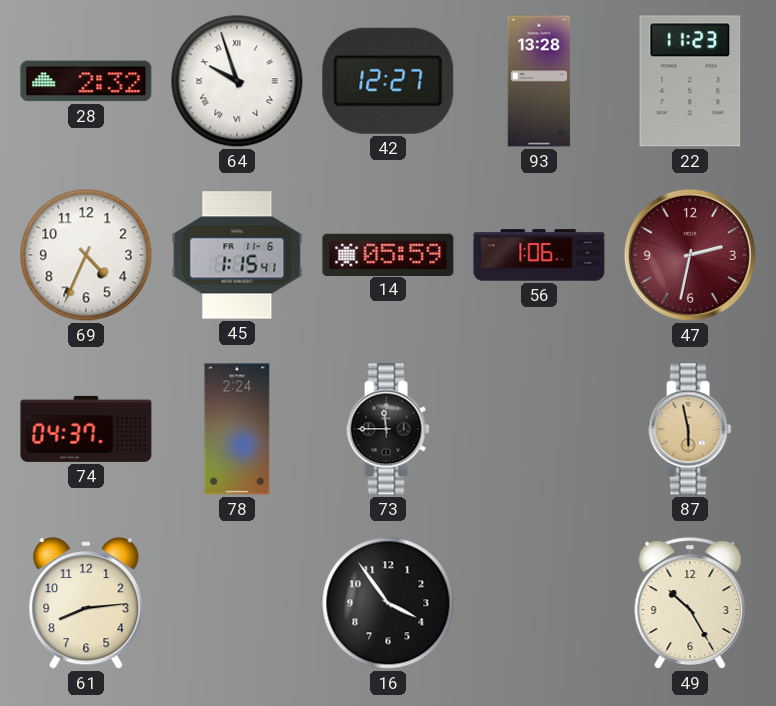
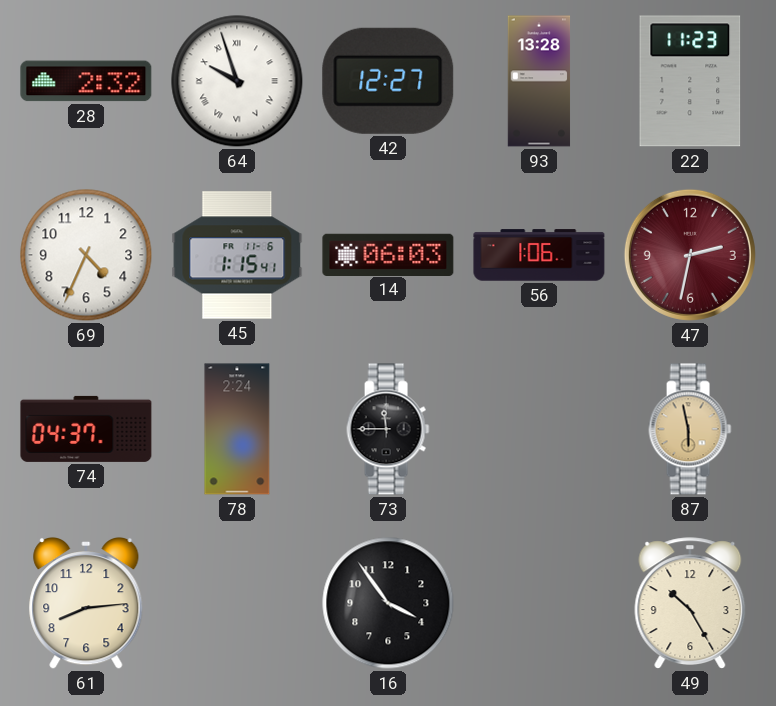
14: 05:59 -> 06:03 (388, 254)
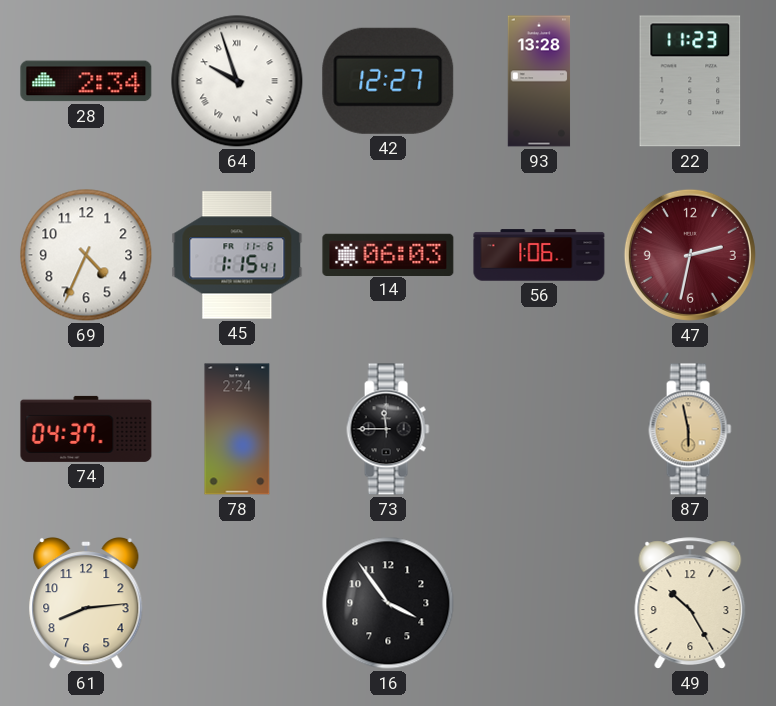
28: 2:32 -> 2:34 (86, 81)
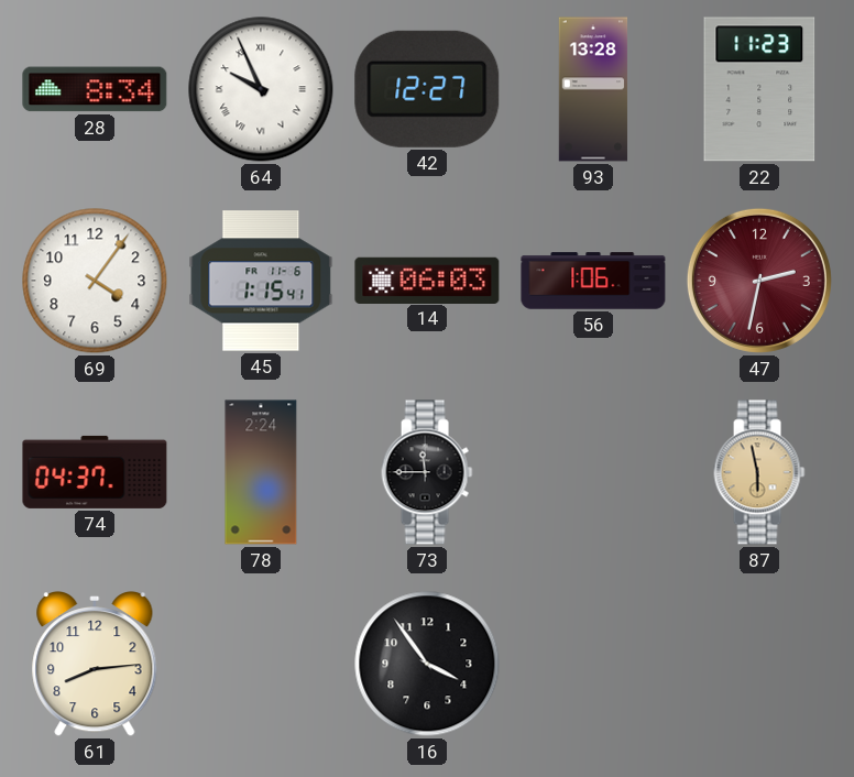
28: 2:34 -> 8:34 (95, 89)
64: 9:57 -> 9:56 (261, 89)
69: 4:34 -> 4:06 (95, 281)
49: 10:25 -> none (690, 603)
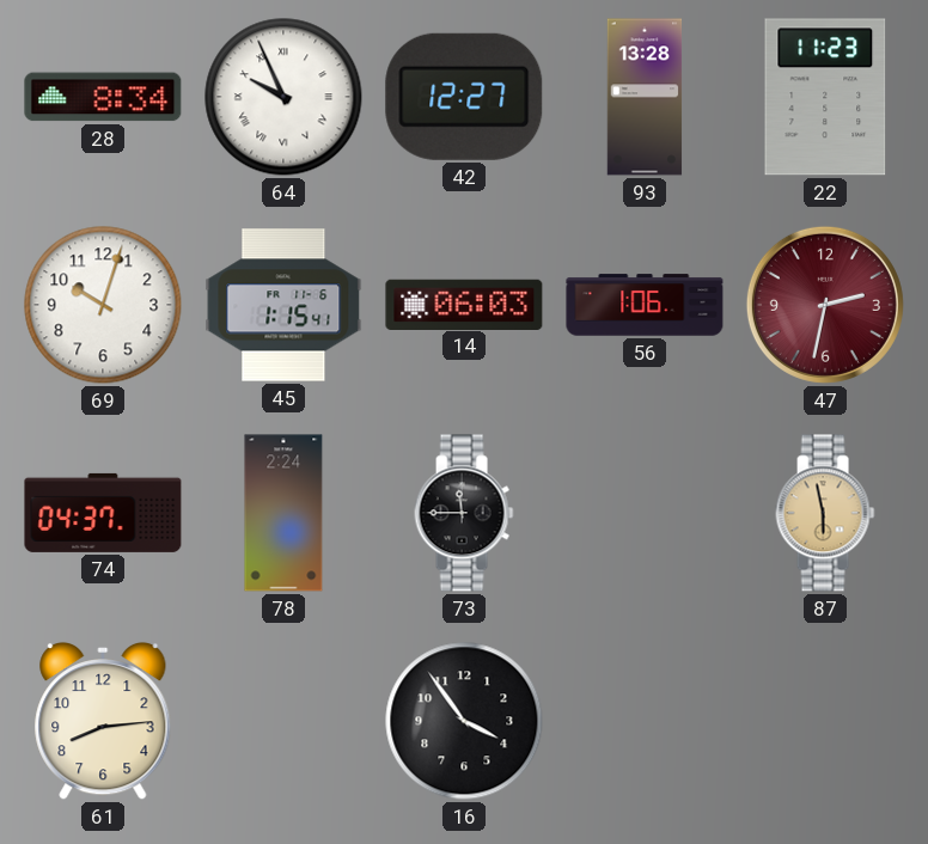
69: 4:06 -> 10:03 (103, 305)
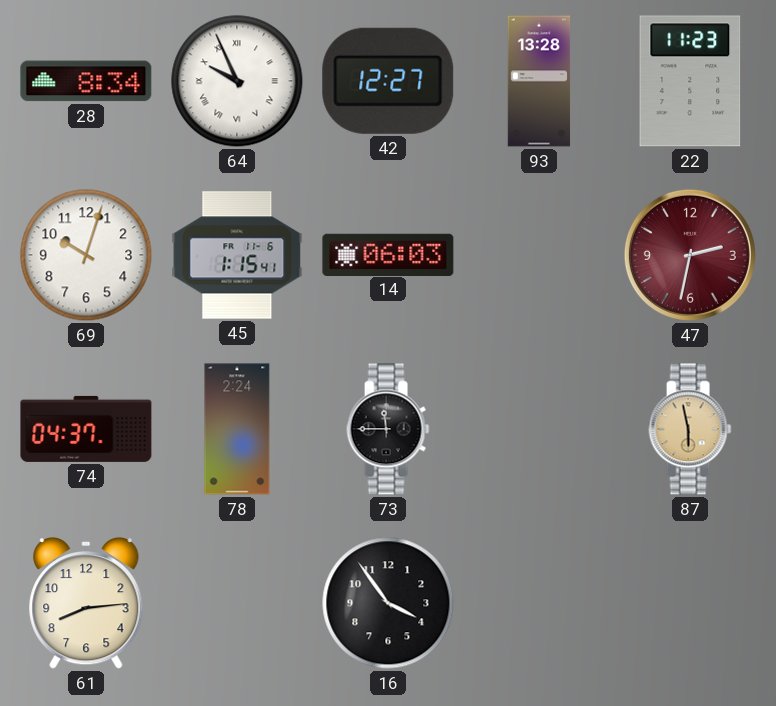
56: 1:06 -> none (645, 305)
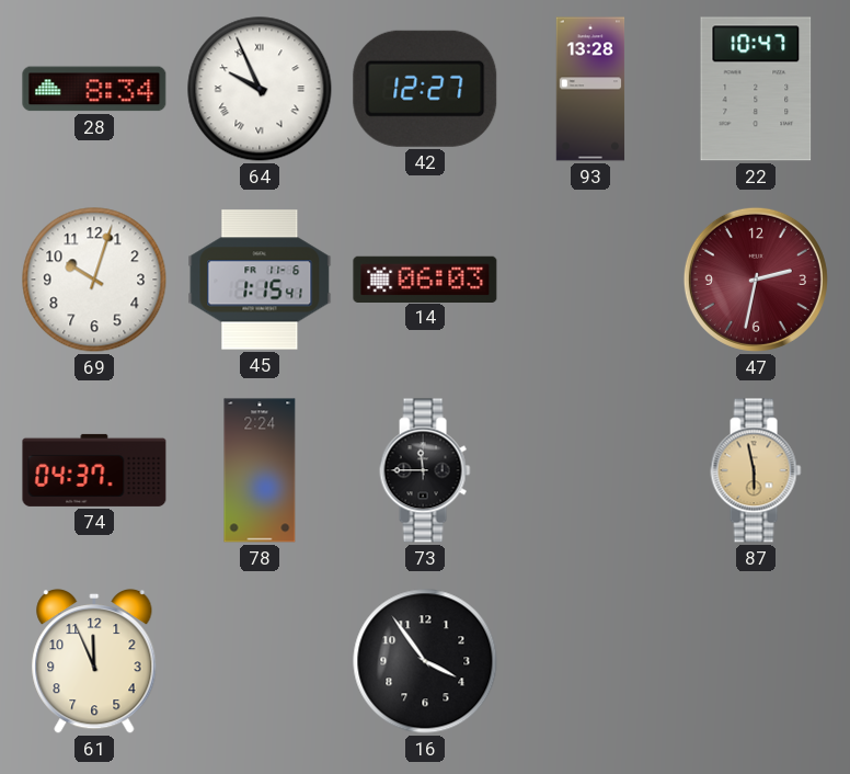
22: 11:23 -> 10:47 (756, 89)
61: 8:14 -> 11:56 (94, 661)
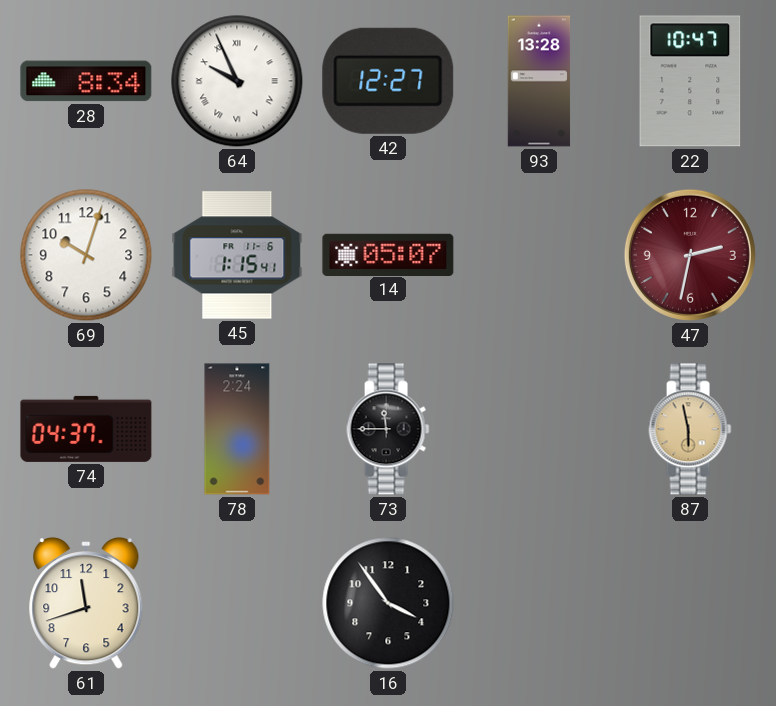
14: 06:03 -> 05:07 (388, 254)
61: 11:56 -> 11:42 (86, 603)
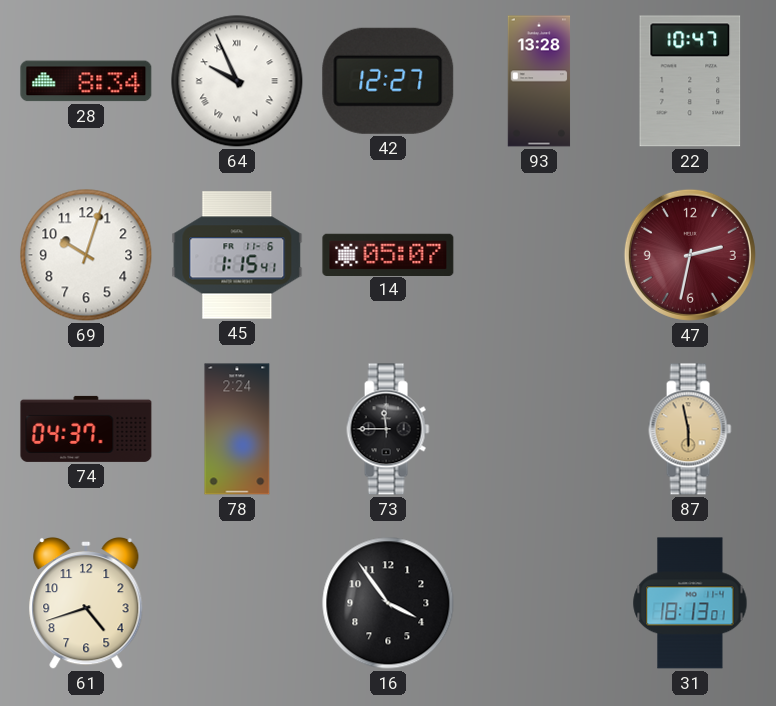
61: 11:42 -> 4:42 (86, 603)
31: none -> 18:13 (690, 603)
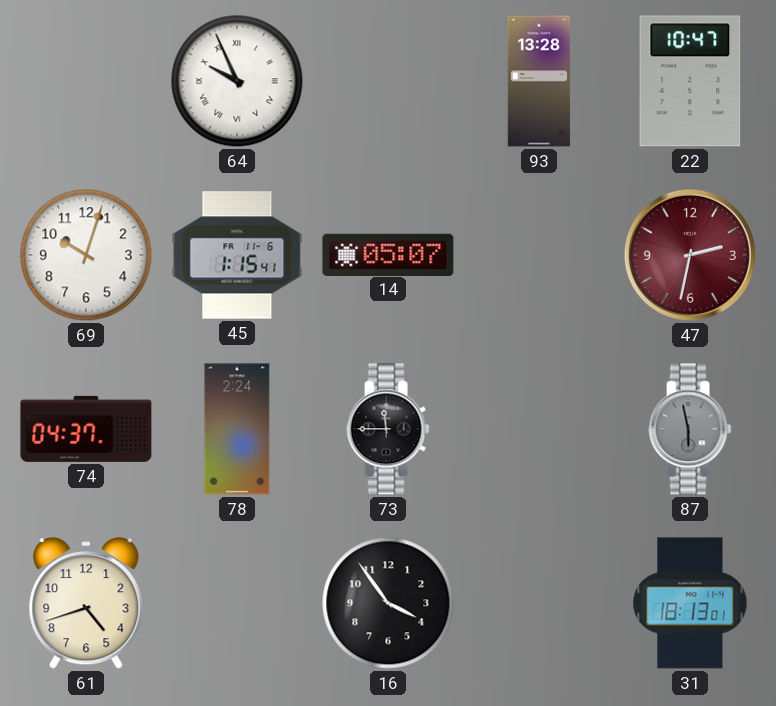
28: 8:34 -> none (86, 81)
42: 12:27 -> none (388, 81)
87 dial: champagne -> grey (690, 429)
